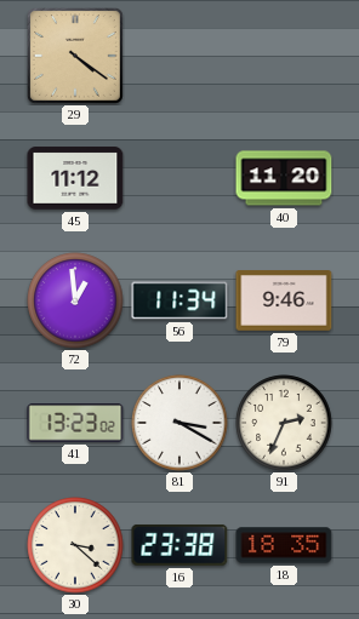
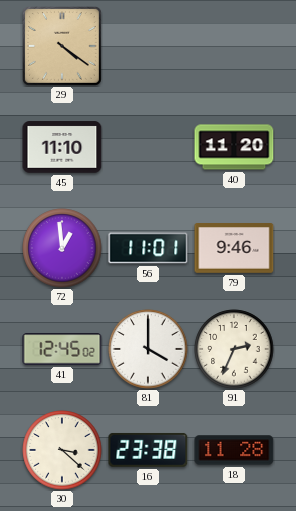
45: 11:12 -> 11:10 (62, 147)
56: 11:34 -> 11:01 (148, 248)
41: 13:23 -> 12:45 (62, 349)
81: 3:20 -> 4:00 (148, 349)
18: 18:35 -> 11:28 (234, 450)
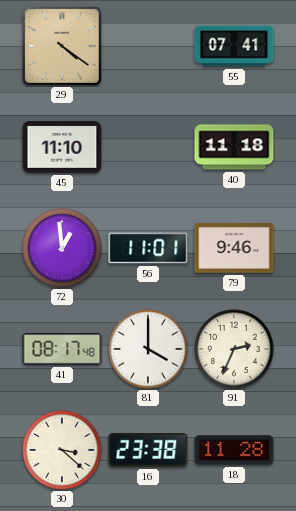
55: none -> 07:41 (234, 46)
40: 11:20 -> 11:18 (234, 147)
41: 12:45 -> 08:17 (62, 349)
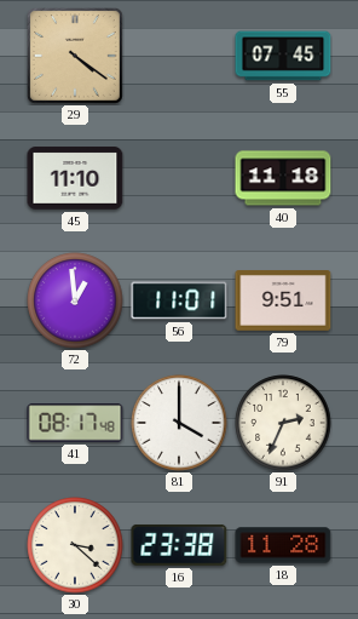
55: 07:41 -> 07:45 (283, 56)
79: 9:46 -> 9:51 (283, 302)
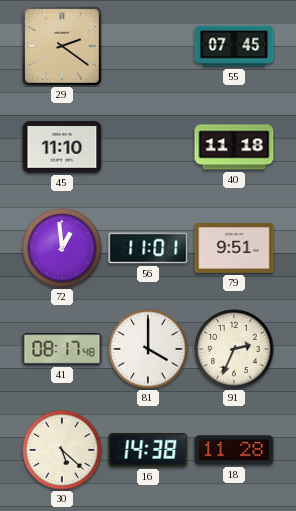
29: 4:21 -> 2:21 (62, 46)
30: 3:22 -> 5:22 (62, 450)
16: 23:38 -> 14:38 (148, 450)
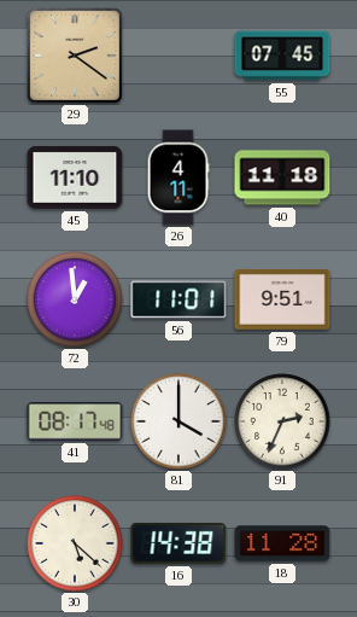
26: none -> 4:11 (178, 177)
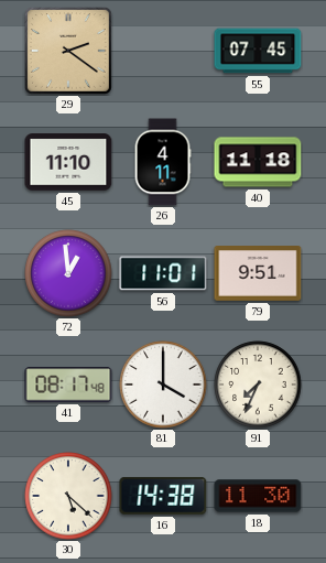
91: 2:34 -> 7:34 (258, 385)
18: 11:28 -> 11:30 (258, 496)
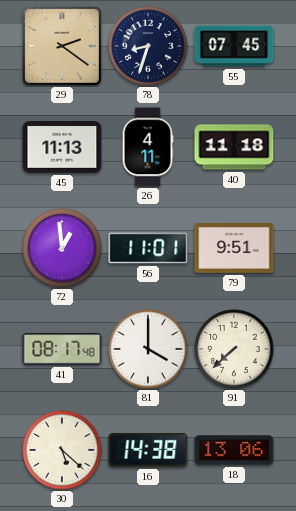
78: none -> 8:33 (148, 46)
45: 11:10 -> 11:13 (62, 147)
91: 7:34 -> 7:38 (234, 349)
18: 11:30 -> 13:06 (234, 450)
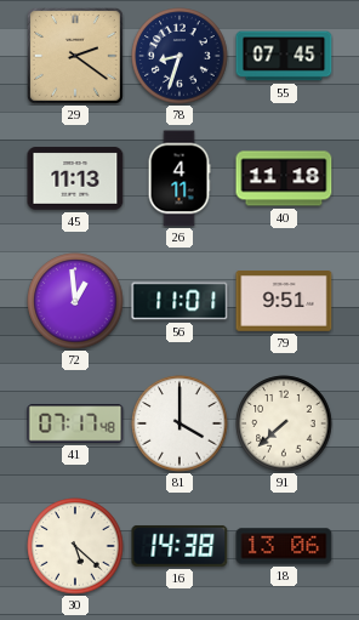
41: 08:17 -> 07:17 (75, 423)
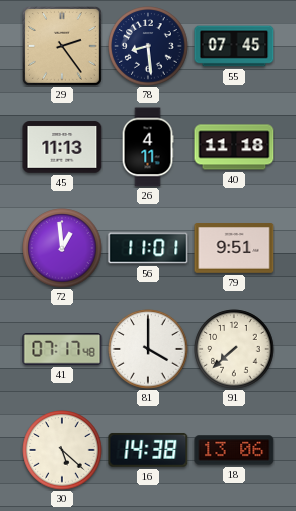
29: 2:21 -> 2:24 (62, 46)
78: 8:33 -> 8:29 (148, 46)
